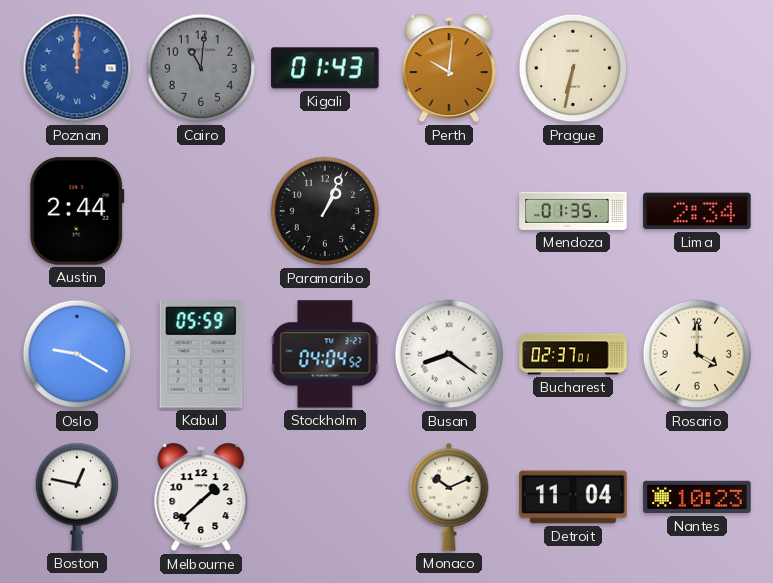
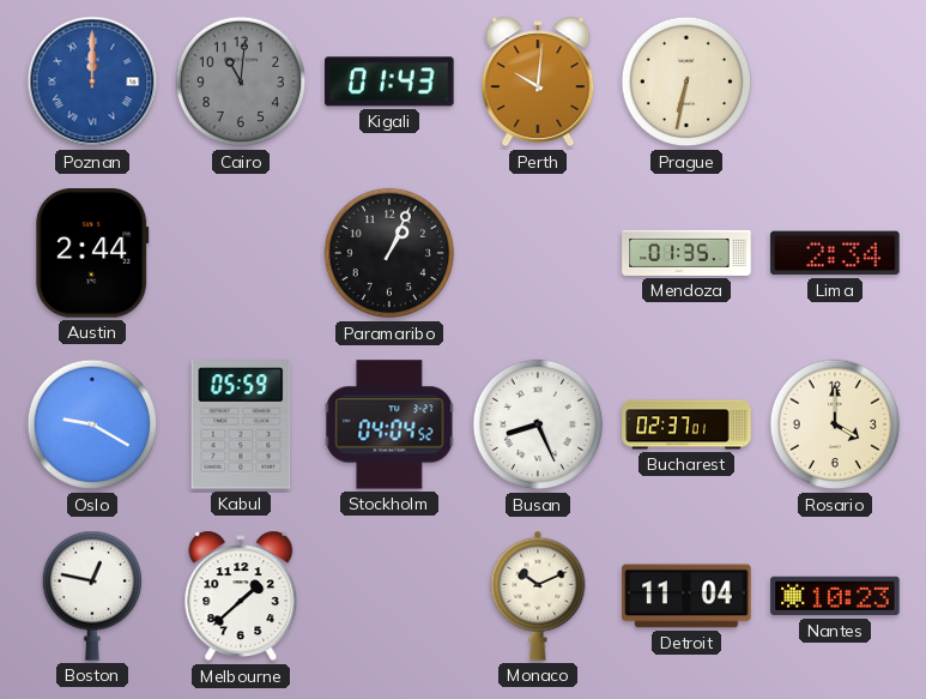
Busan: 8:21 -> 8:26 (538, 424)
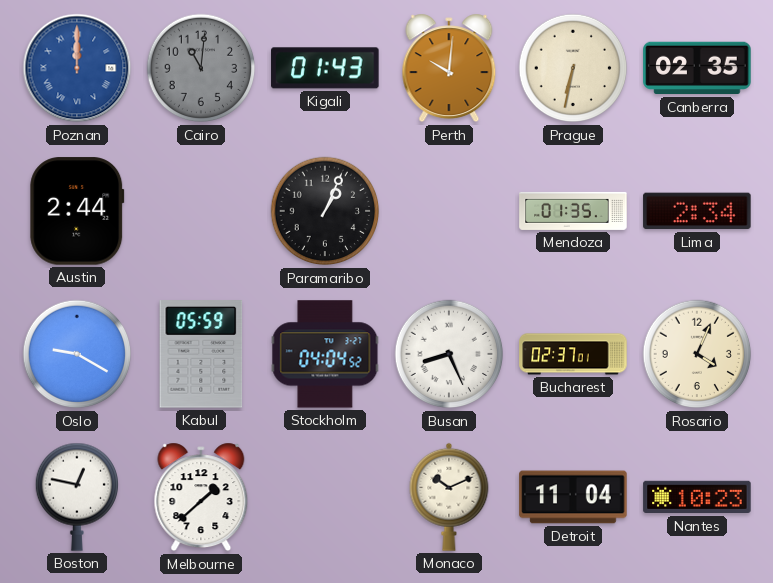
Canberra: none -> 02:35 (697, 68)
Rosario: 4:00 -> 4:04 (697, 354)
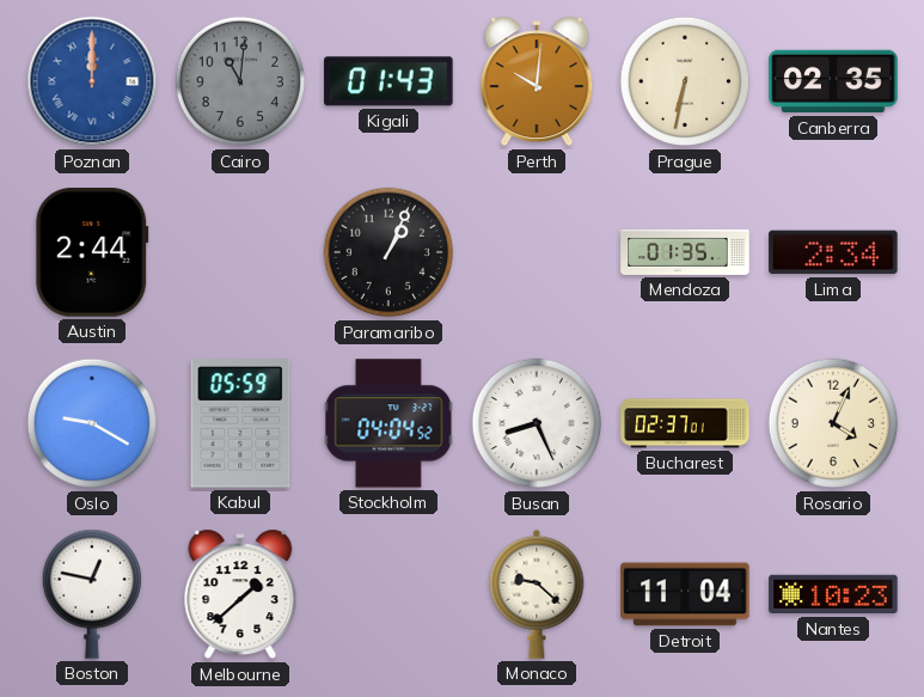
Monaco: 10:11 -> 9:22 (537, 594)
